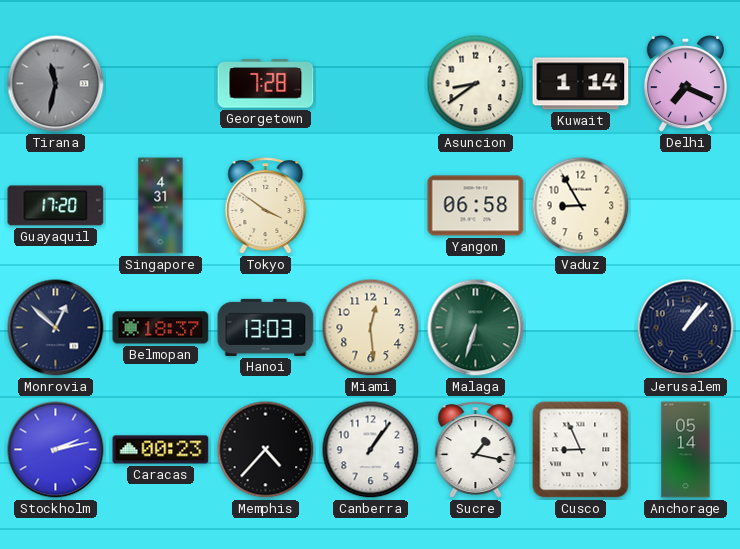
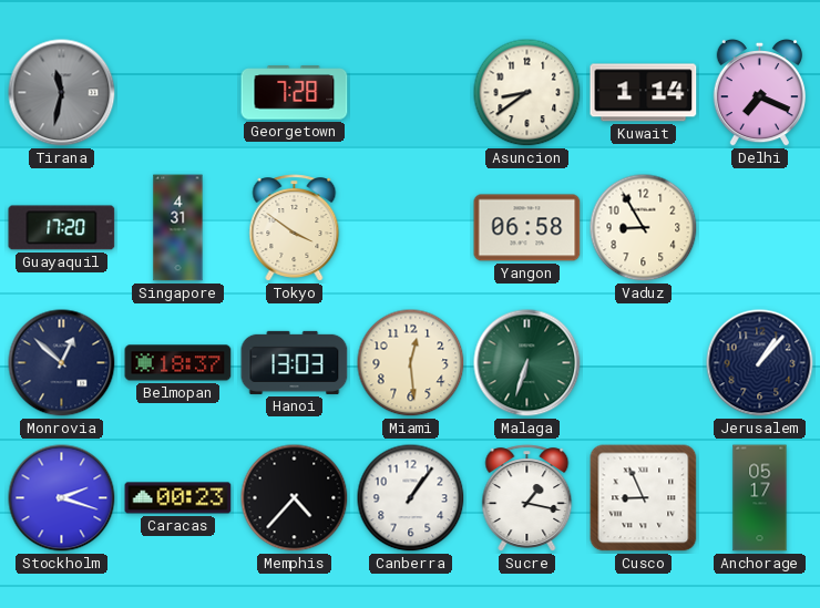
Stockholm: 2:13 -> 2:18 (62, 498)
Anchorage: 05:14 -> 05:17 (760, 498)
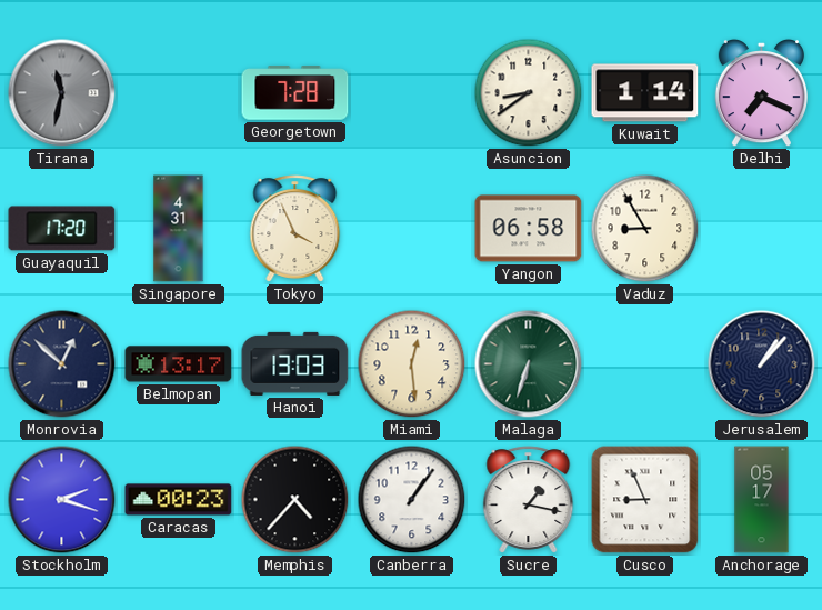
Tokyo: 3:51 -> 3:56 (295, 229)
Belmopan: 18:37 -> 13:17 (179, 364)
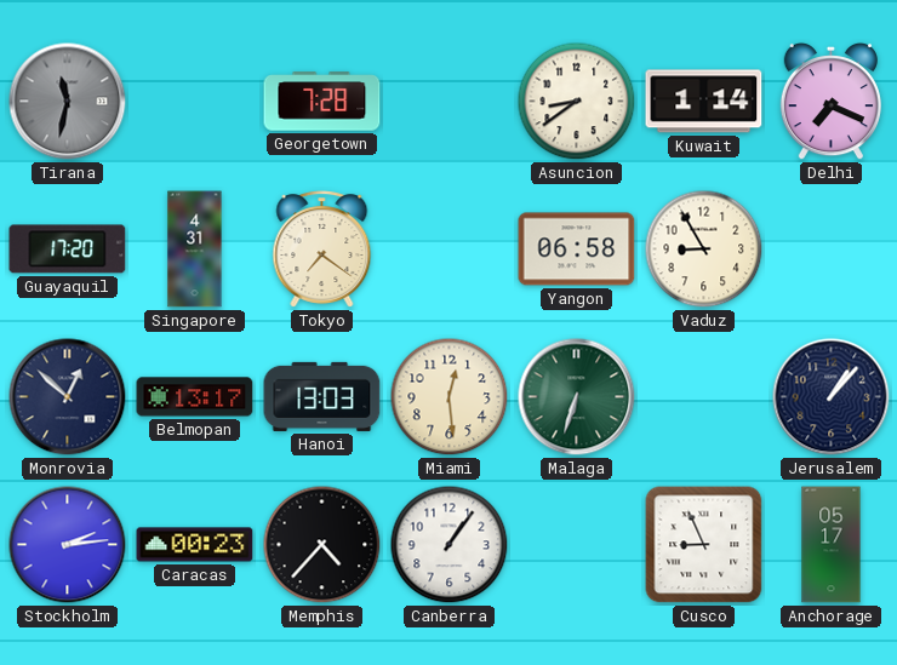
Tokyo: 3:56 -> 7:21 (322, 250)
Stockholm: 2:18 -> 2:14 (68, 545)
Sucre: 1:17 -> none (529, 500)
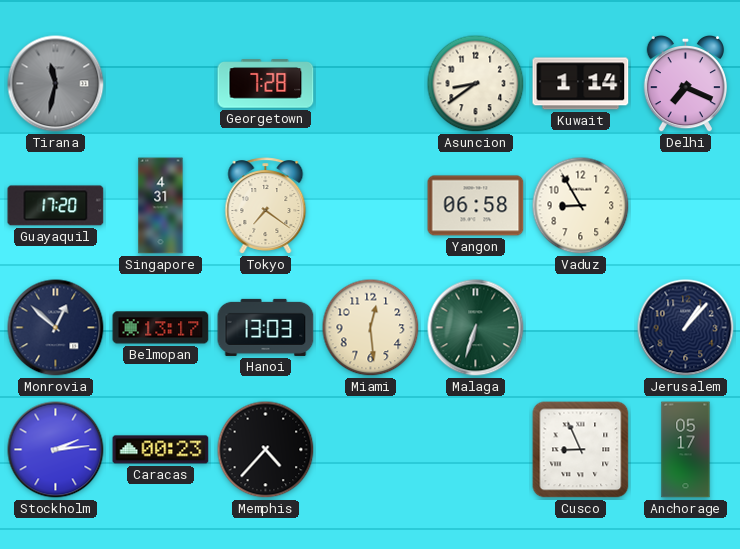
Canberra: 1:06 -> none (450, 545)
